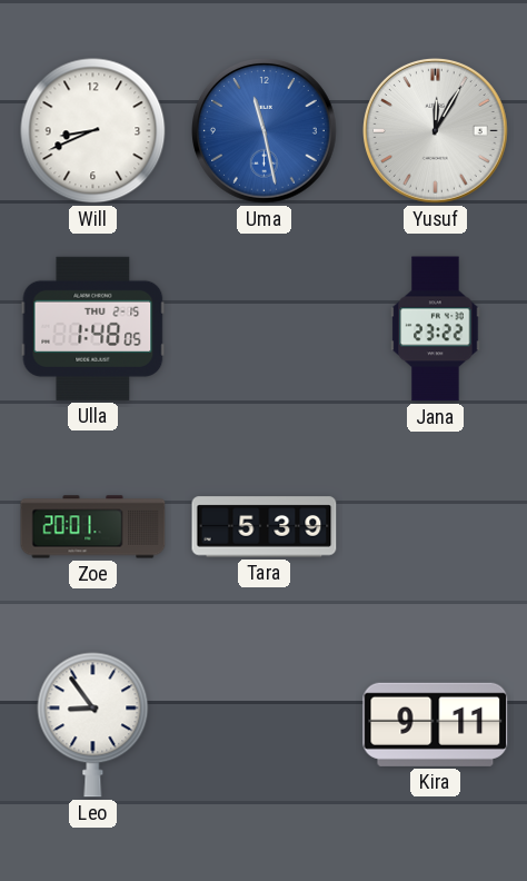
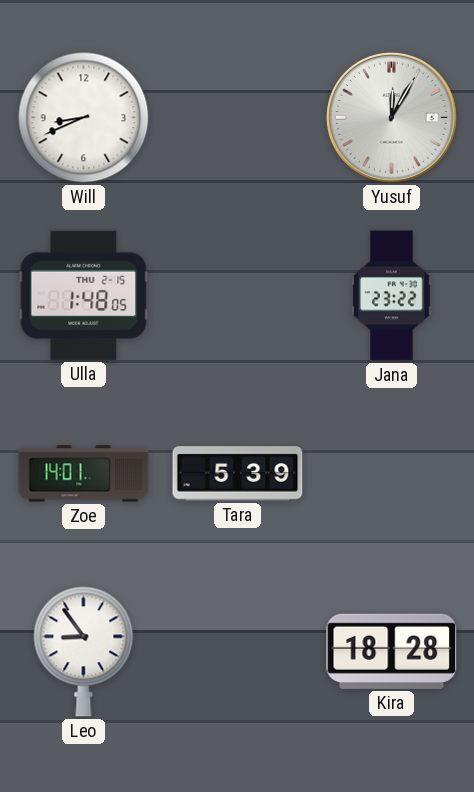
Uma: 11:28 -> none (265, 131)
Zoe: 20:01 -> 14:01 (84, 474)
Kira: 9:11 -> 18:28 (392, 651)
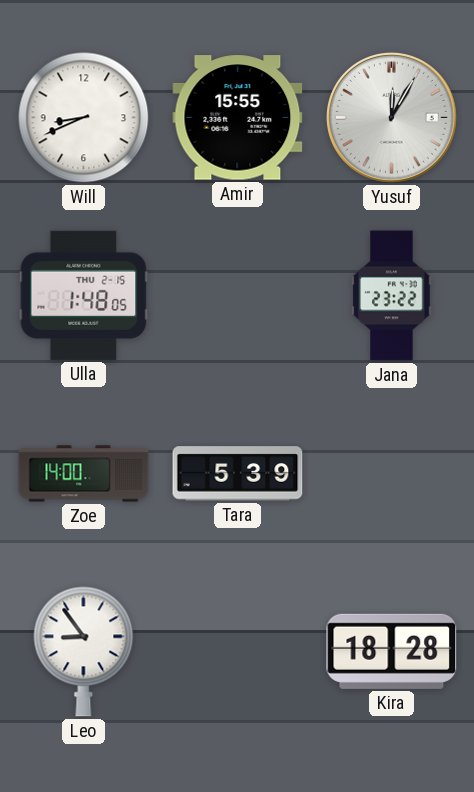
Amir: none -> 15:55 (238, 118)
Zoe: 14:01 -> 14:00 (84, 474)
